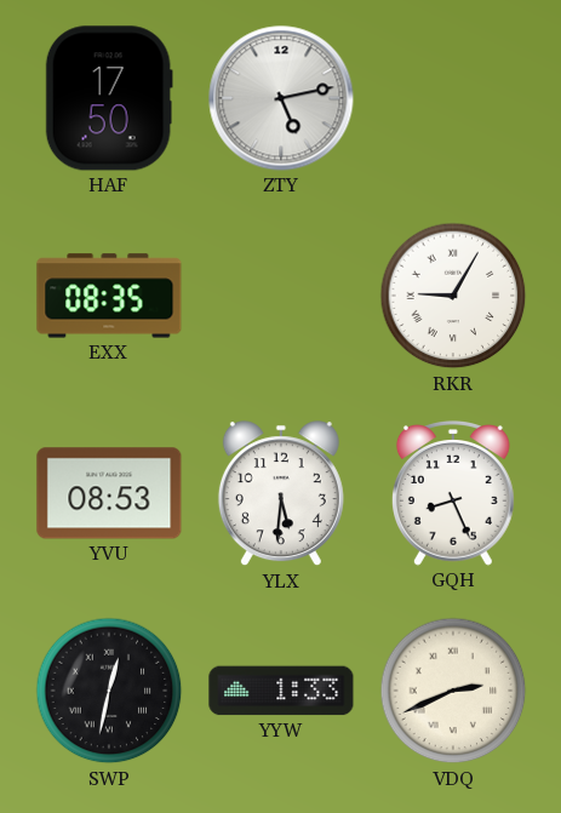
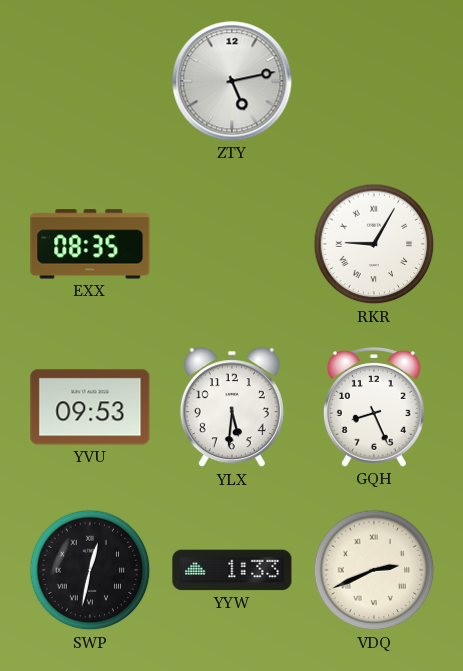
HAF: 17:50 -> none (109, 98)
YVU: 08:53 -> 09:53 (90, 407)
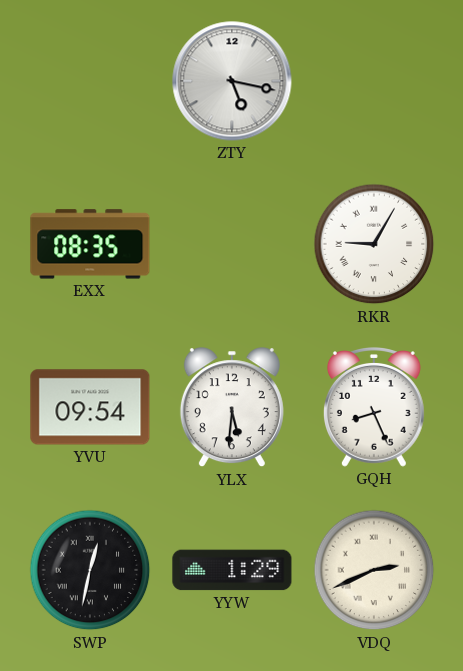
ZTY: 5:13 -> 5:17 (232, 81)
YVU: 09:53 -> 09:54 (90, 407)
YYW: 1:33 -> 1:29 (232, 570)
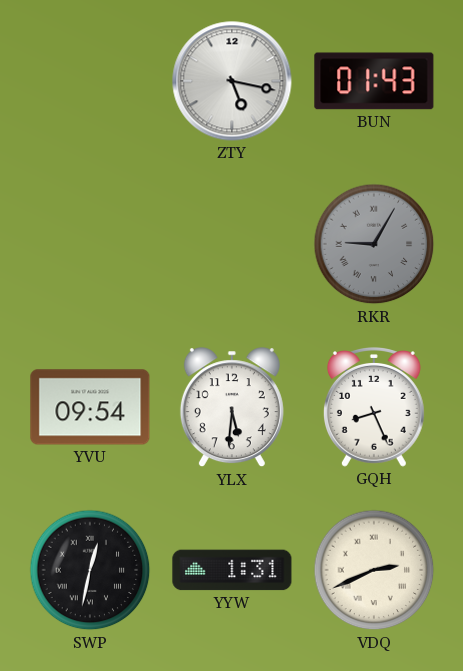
BUN: none -> 01:43 (374, 81)
EXX: 08:35 -> none (90, 244)
RKR dial: white -> grey (374, 244)
YYW: 1:29 -> 1:31 (232, 570)
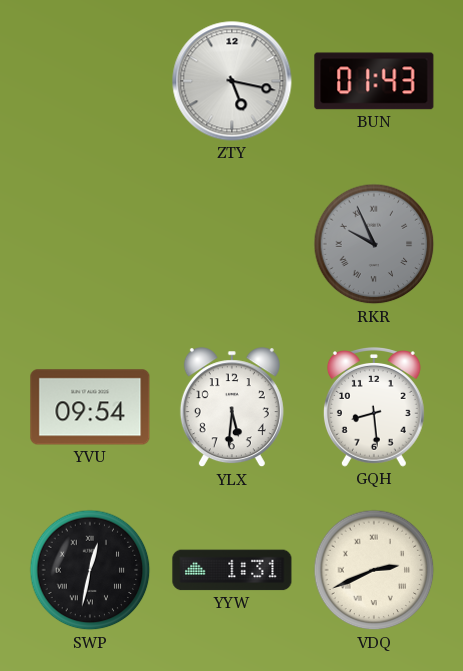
RKR: 9:05 -> 9:56 (374, 244)
GQH: 8:26 -> 8:29 (374, 408)
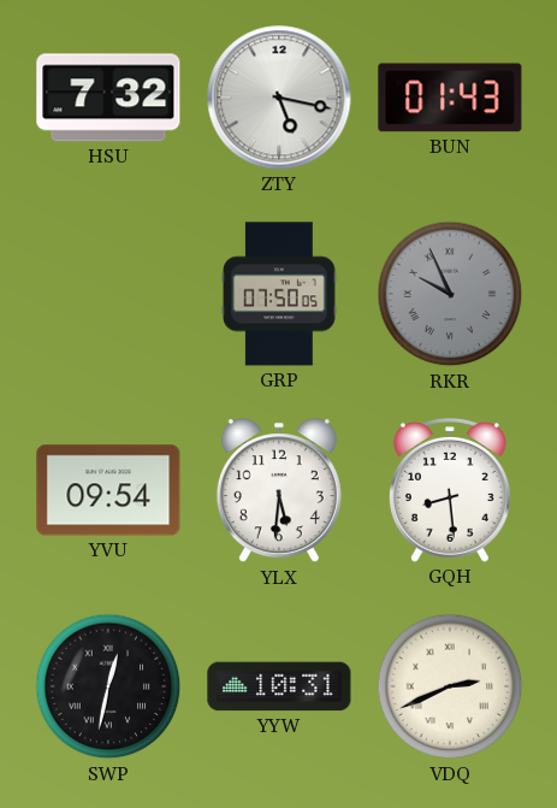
HSU: none -> 7:32 (108, 98)
GRP: none -> 07:50 (279, 294)
YYW: 1:31 -> 10:31 (279, 686)
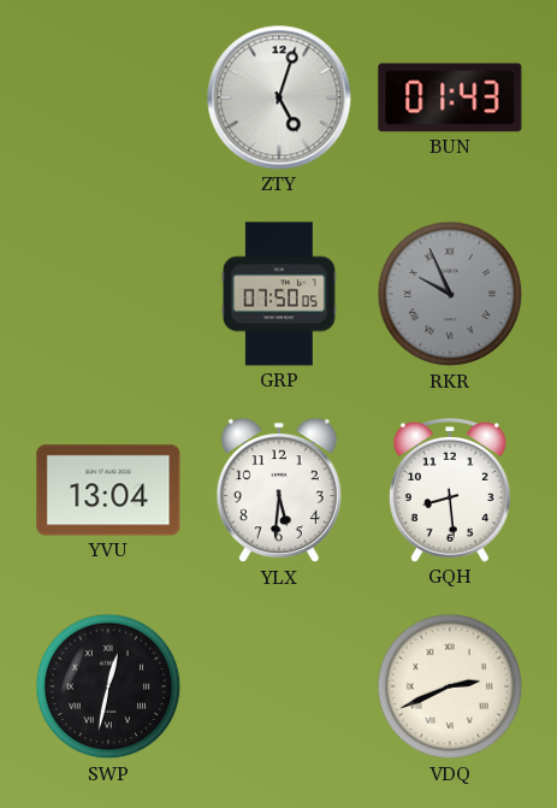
HSU: 7:32 -> none (108, 98)
ZTY: 5:17 -> 5:03 (279, 98)
YVU: 09:54 -> 13:04 (108, 490)
YYW: 10:31 -> none (279, 686)
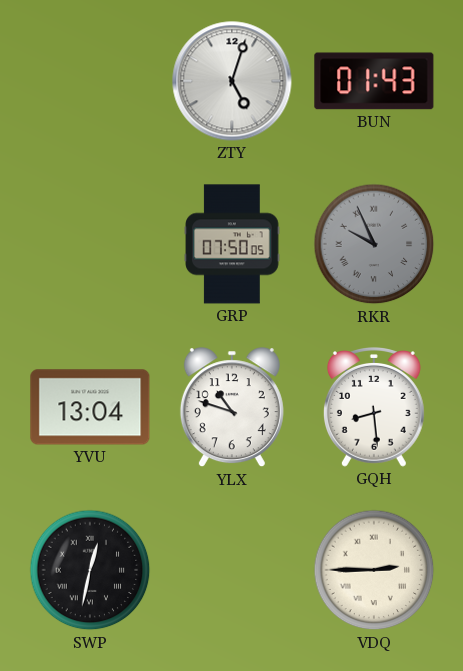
YLX: 5:31 -> 10:48 (232, 408)
VDQ: 2:41 -> 2:45 (374, 570)
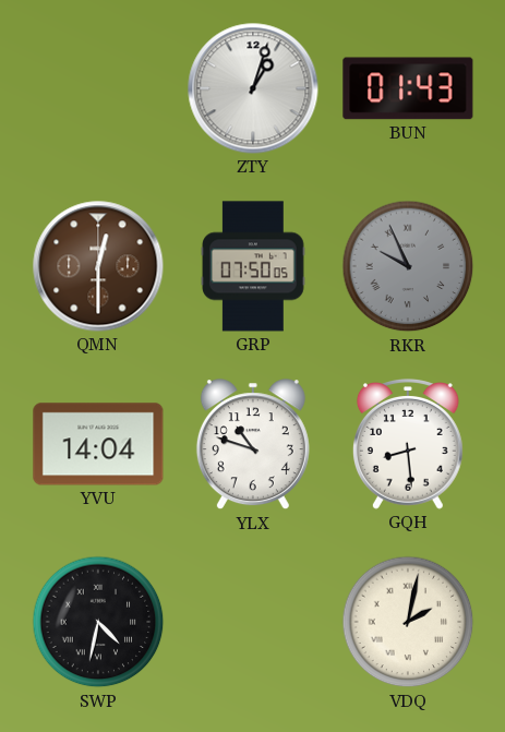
ZTY: 5:03 -> 1:03 (253, 88)
QMN: none -> 12:30 (98, 266)
YVU: 13:04 -> 14:04 (98, 444)
SWP: 12:32 -> 4:32 (98, 622)
VDQ: 2:45 -> 2:02 (408, 622)
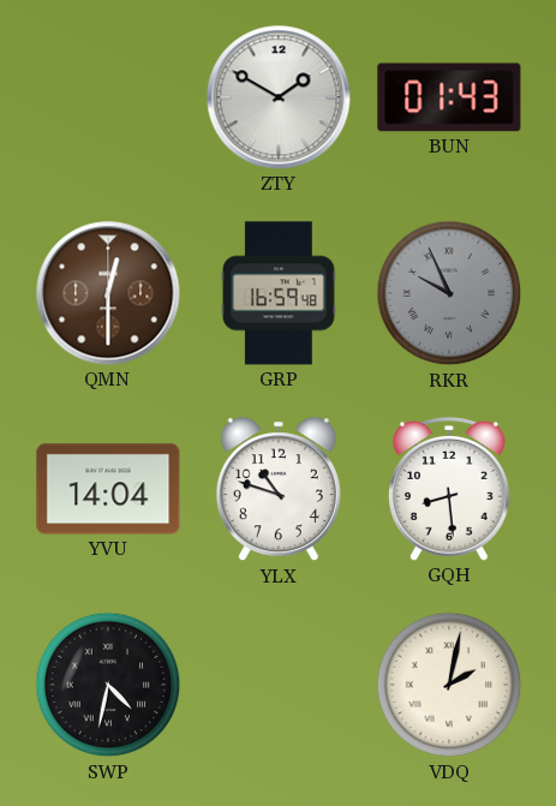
ZTY: 1:03 -> 1:50 (279, 97)
GRP: 07:50 -> 16:59 (279, 293)
